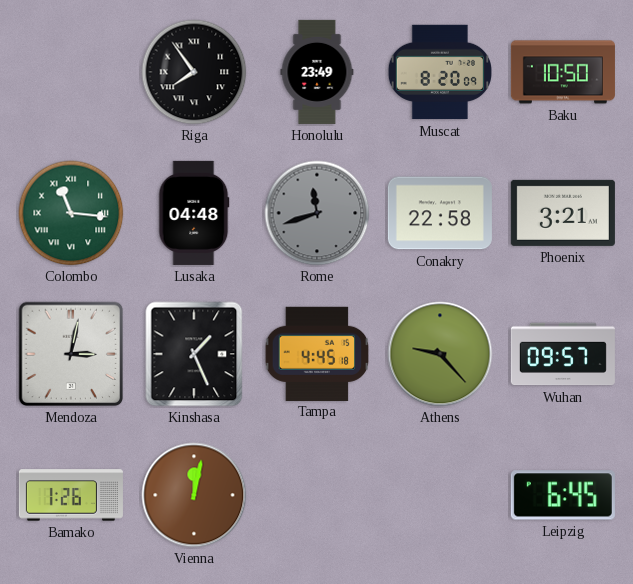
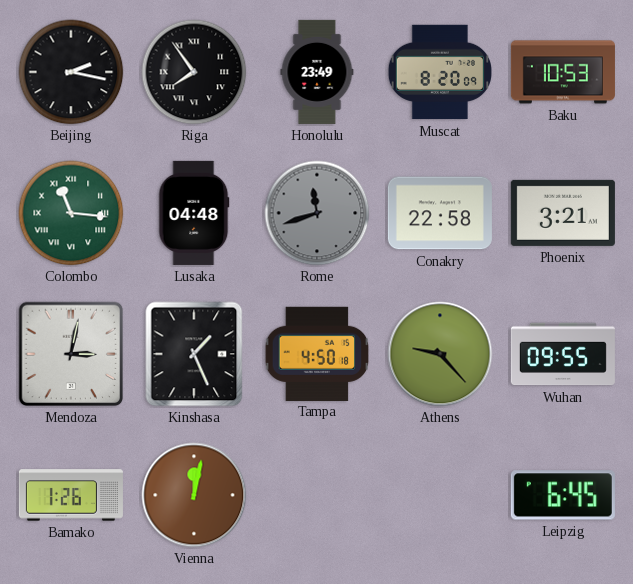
Beijing: none -> 2:17 (71, 72)
Baku: 10:50 -> 10:53 (563, 72)
Tampa: 4:45 -> 4:50 (317, 353)
Wuhan: 09:57 -> 09:55 (563, 354)
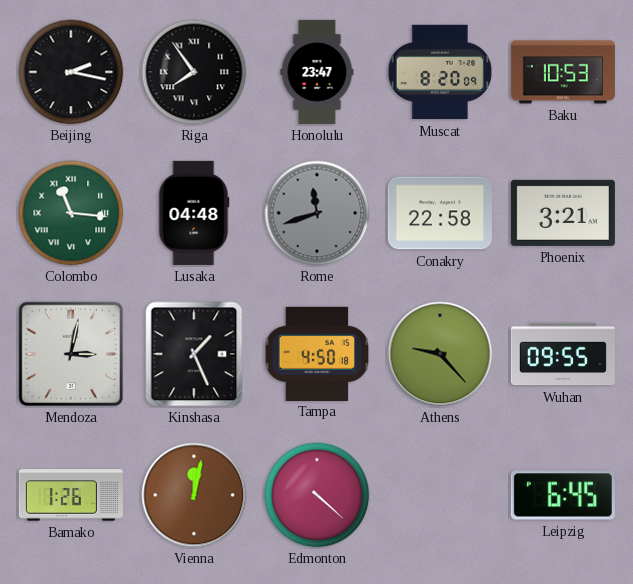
Honolulu: 23:49 -> 23:47 (317, 72)
Edmonton: none -> 4:22 (317, 495)
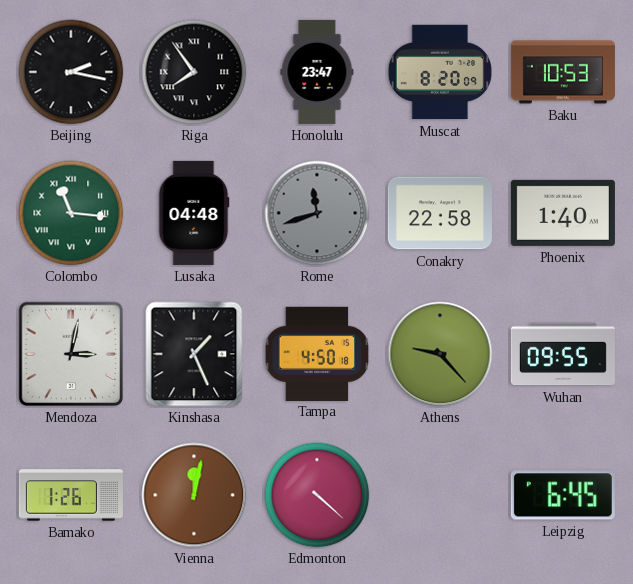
Phoenix: 3:21 -> 1:40 (563, 213)
